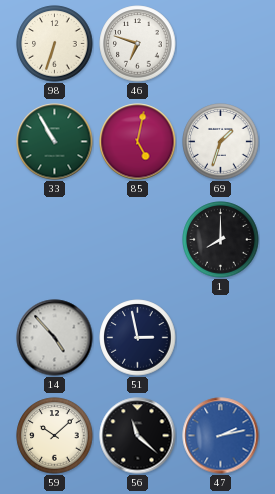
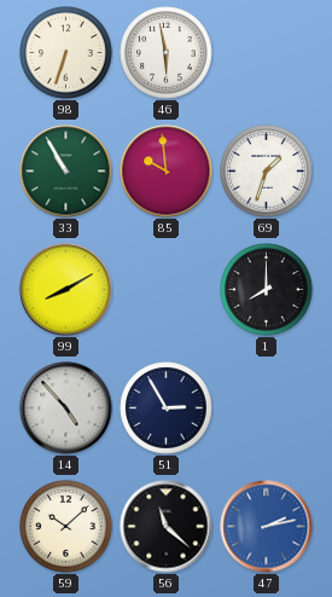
46: 6:48 -> 5:58 (167, 53)
85: 5:02 -> 9:59 (167, 172)
99: none -> 8:10 (66, 290)
51: 2:58 -> 2:55 (167, 408)
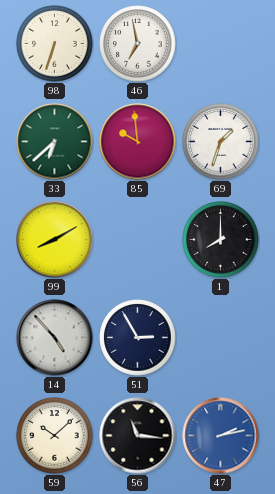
46: 5:58 -> 6:58 (138, 44)
33: 10:55 -> 6:38 (55, 142)
56: 11:22 -> 11:16 (138, 436)
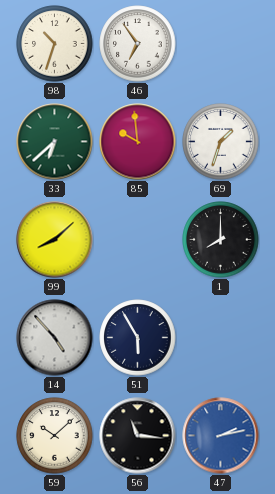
98: 6:33 -> 10:33 (55, 44)
46: 6:58 -> 6:54 (138, 44)
99: 8:10 -> 8:08 (55, 240)
51: 2:55 -> 5:55 (138, 338)
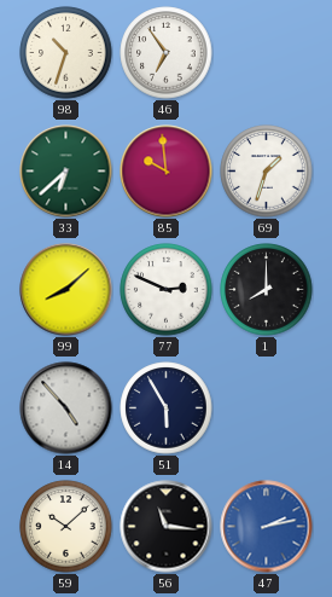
77: none -> 2:49 (167, 290)
